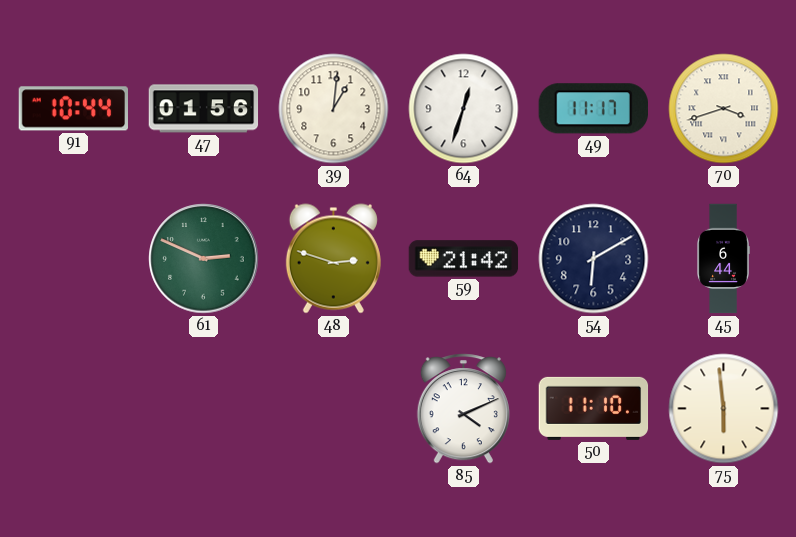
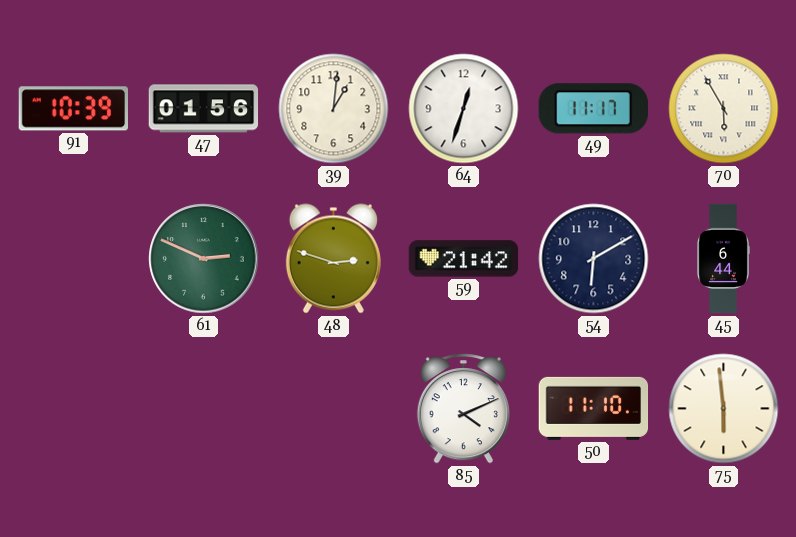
91: 10:44 -> 10:39 (73, 109)
70: 3:42 -> 5:55 (724, 109)
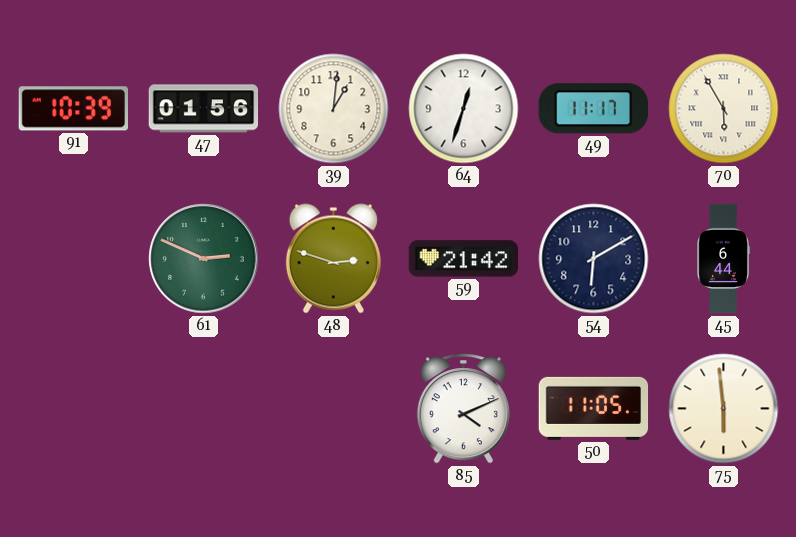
50: 11:10 -> 11:05 (594, 408)
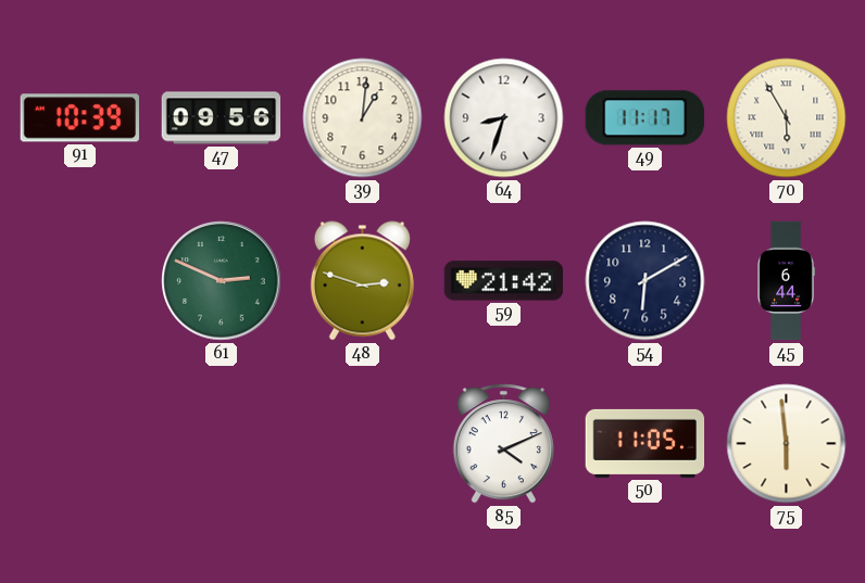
47: 01:56 -> 09:56 (222, 118)
64: 12:33 -> 8:33 (504, 118)
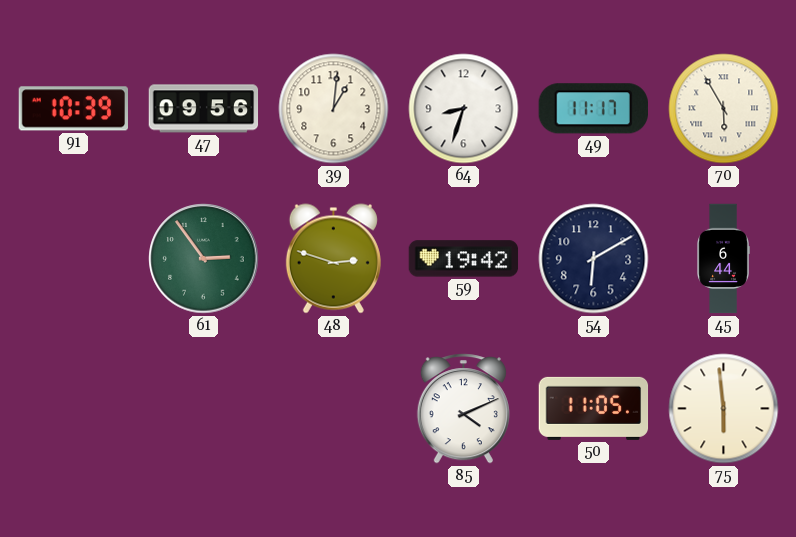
61: 2:49 -> 2:54 (204, 259)
59: 21:42 -> 19:42 (464, 259)
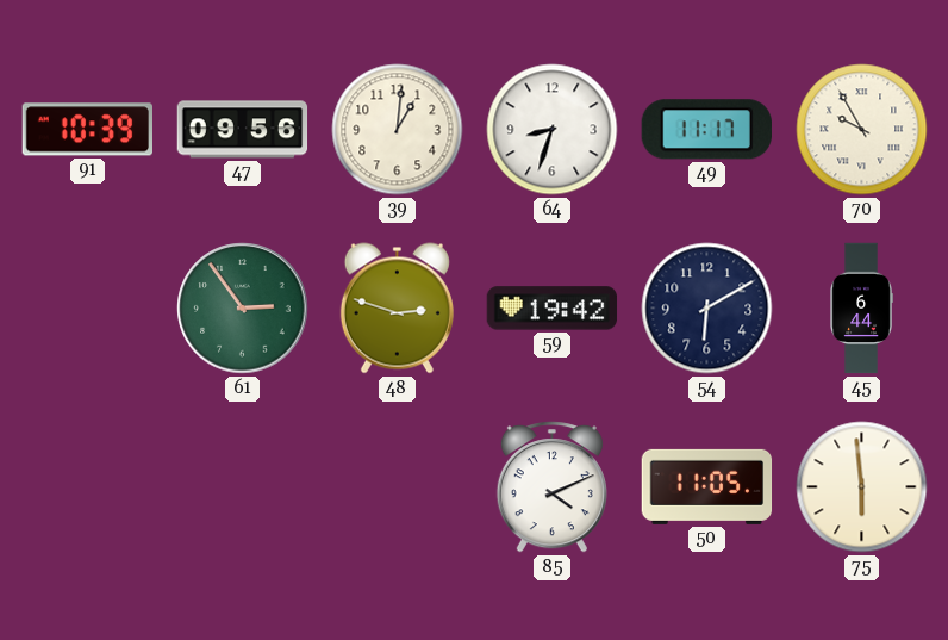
70: 5:55 -> 9:55 (862, 130)
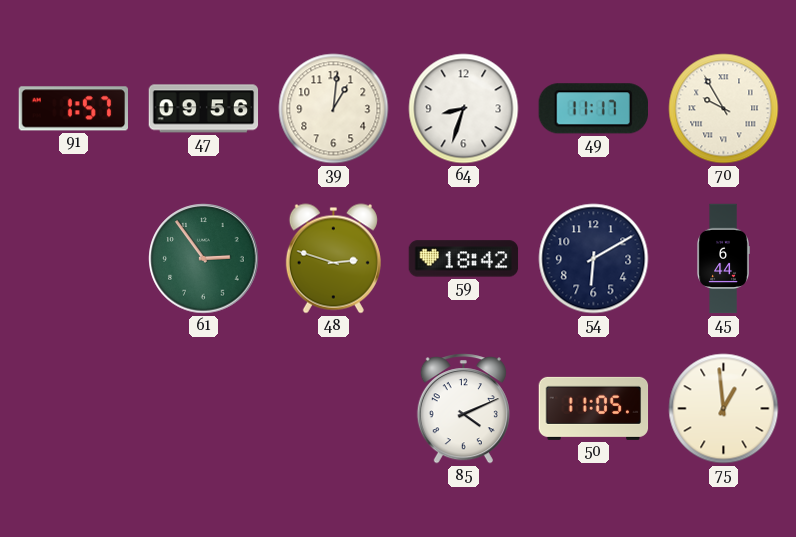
91: 10:39 -> 1:57 (73, 109)
59: 19:42 -> 18:42 (464, 259)
75: 5:59 -> 12:59 (724, 409)
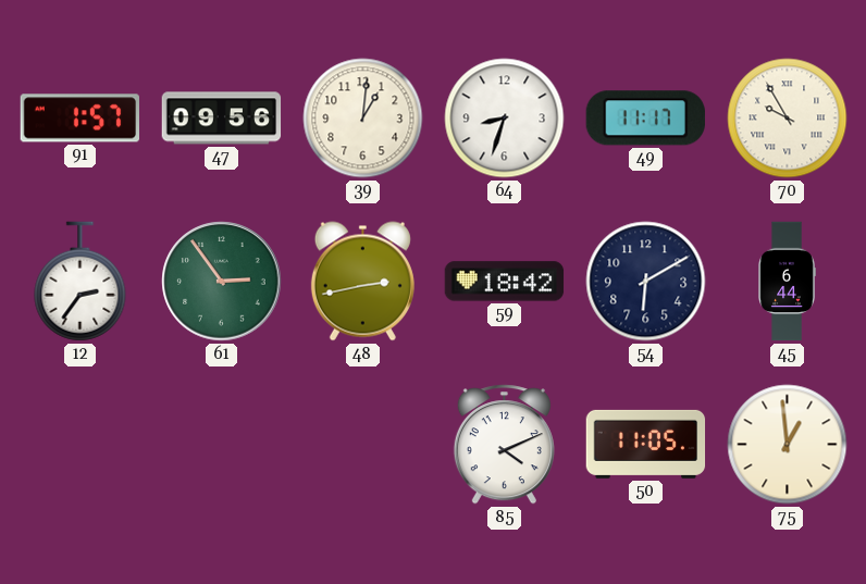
12: none -> 2:36 (81, 282)
48: 2:48 -> 2:43 (362, 282)
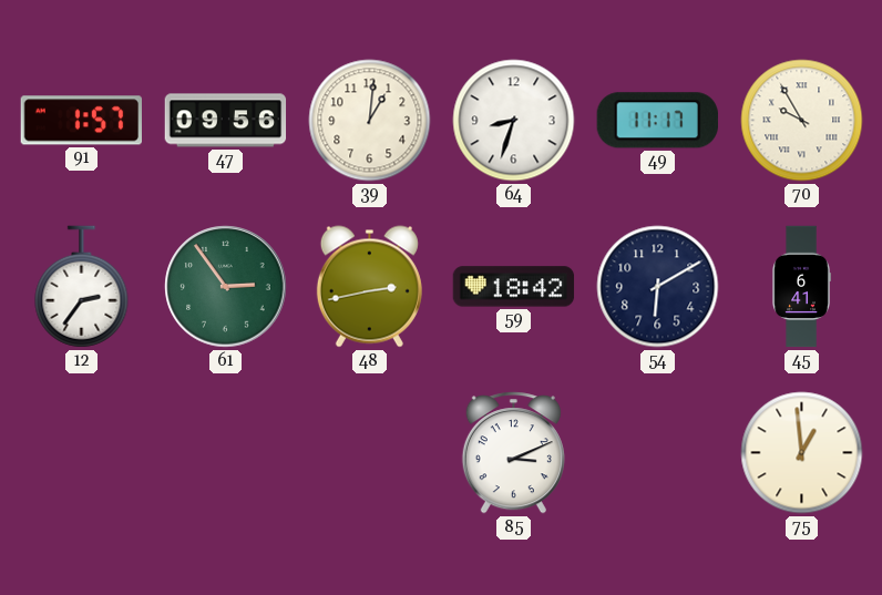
45: 6:44 -> 6:41 (801, 287)
85: 4:11 -> 3:11 (513, 453)
50: 11:05 -> none (646, 444)
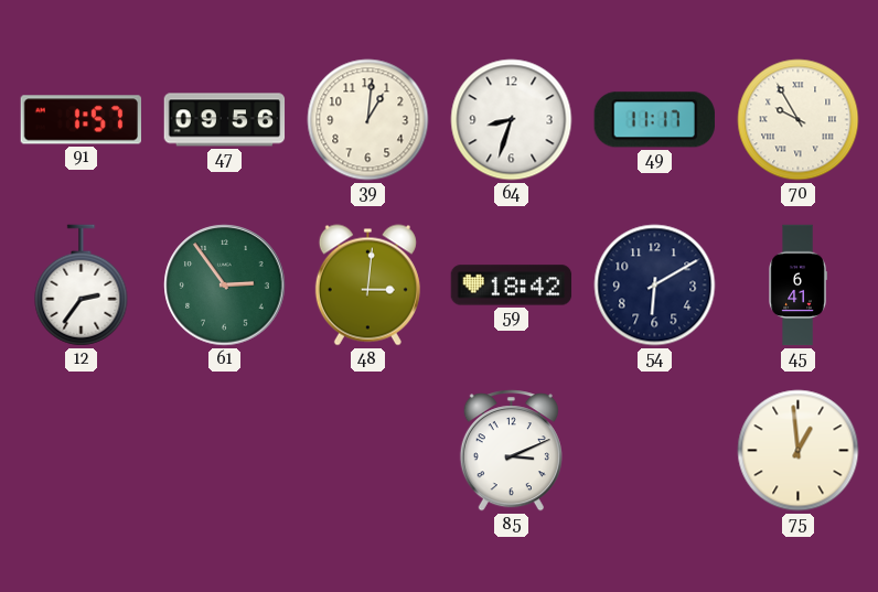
48: 2:43 -> 3:01 (367, 286)
